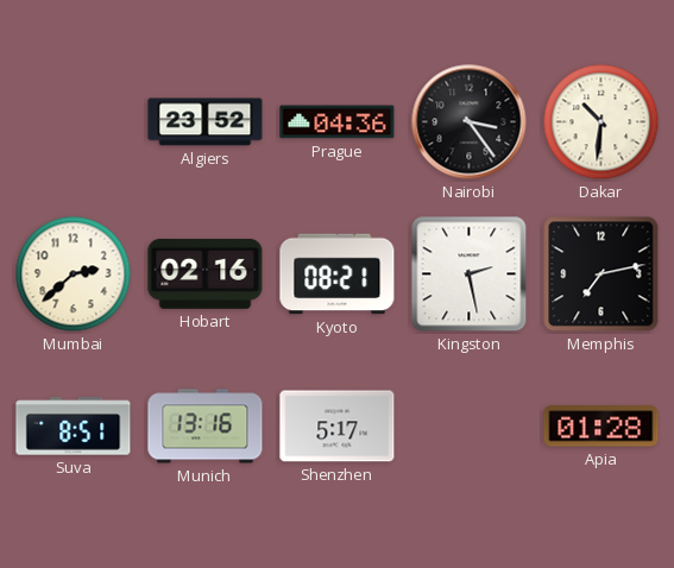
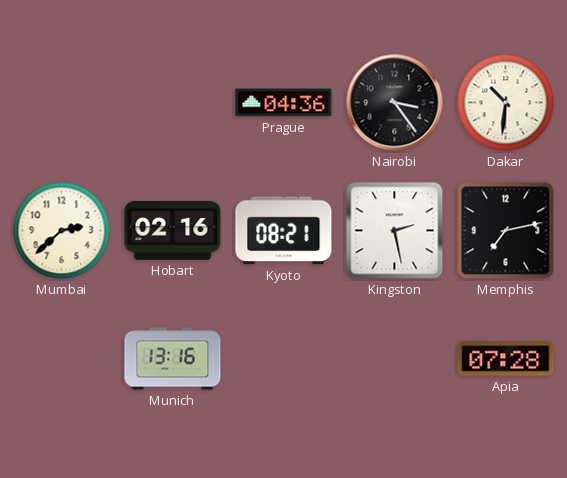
Algiers: 23:52 -> none (206, 122)
Suva: 8:51 -> none (74, 427)
Shenzhen: 5:17 -> none (338, 427)
Apia: 01:28 -> 07:28 (506, 359)
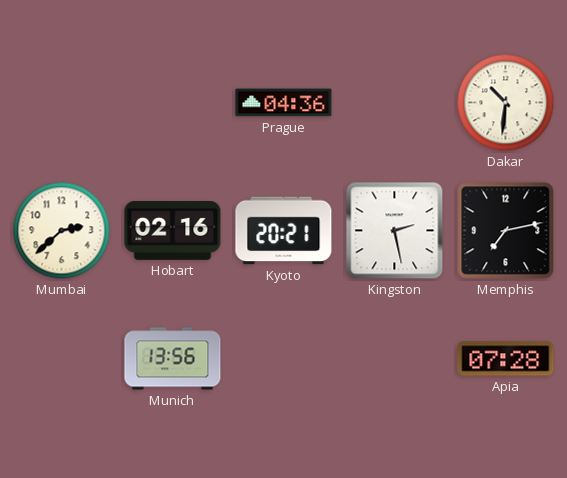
Nairobi: 3:24 -> none (395, 103)
Kyoto: 08:21 -> 20:21 (284, 231)
Munich: 13:16 -> 13:56 (173, 359)
